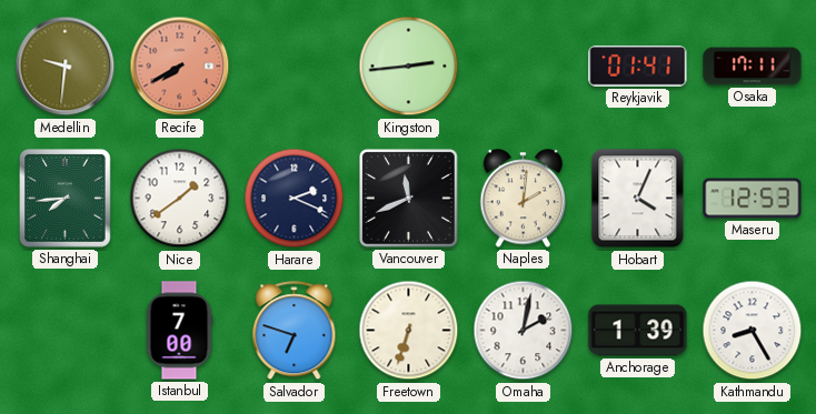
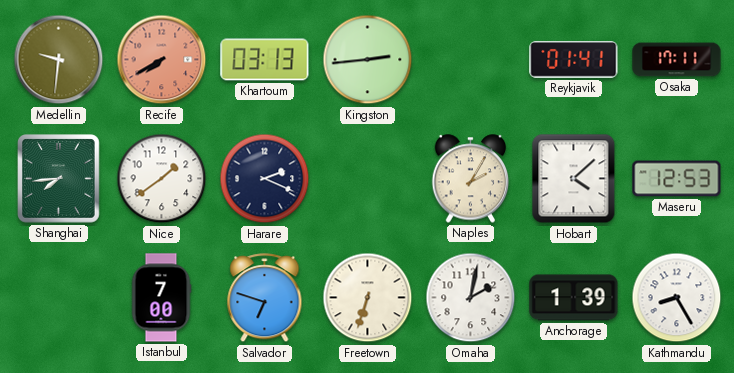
Khartoum: none -> 03:13 (265, 60)
Vancouver: 11:41 -> none (408, 198)
Naples: 2:01 -> 2:05 (471, 179)
Hobart: 4:04 -> 4:08 (574, 179)
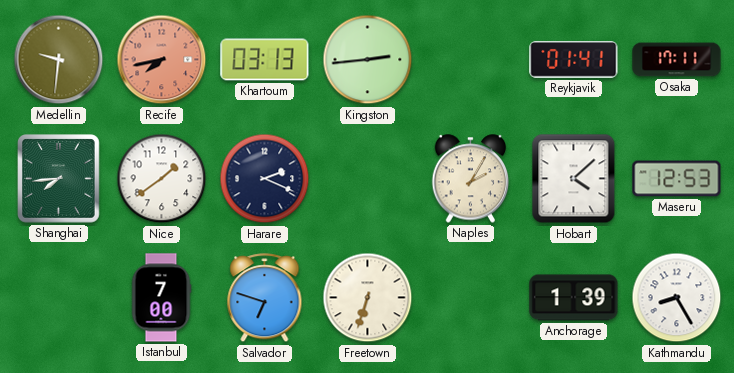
Recife: 7:40 -> 7:43 (162, 60)
Omaha: 2:02 -> none (471, 298)
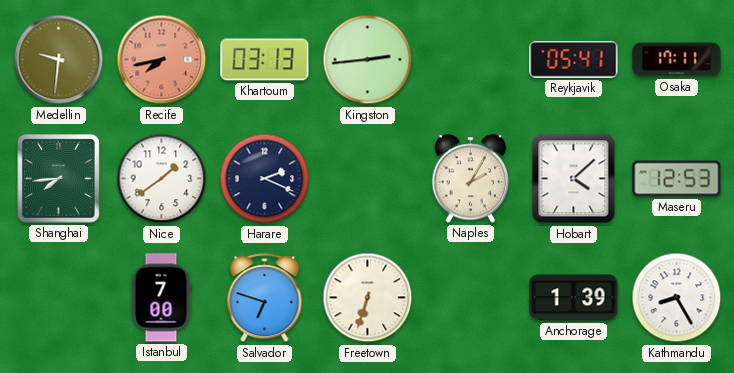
Reykjavik: 01:41 -> 05:41 (574, 60)
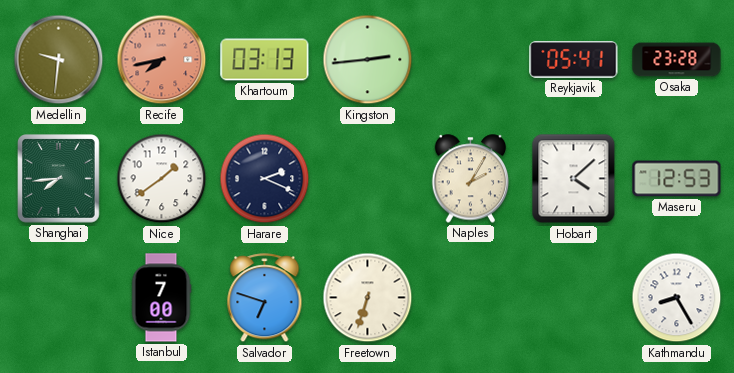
Osaka: 17:11 -> 23:28 (677, 60)
Anchorage: 1:39 -> none (574, 298)
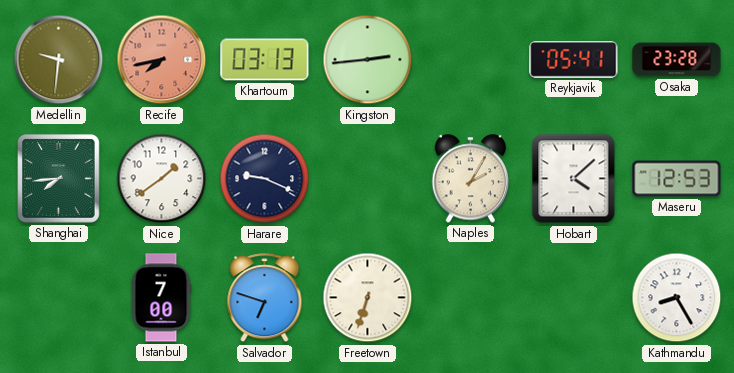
Harare: 2:19 -> 9:19 (265, 179)
